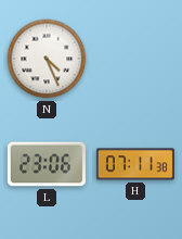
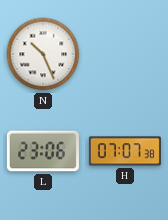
N: 4:26 -> 10:26 (43, 54)
H: 07:11 -> 07:07 (125, 151)
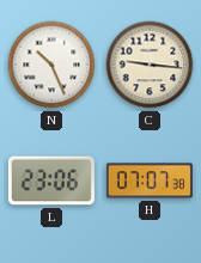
C: none -> 9:16 (150, 65)
